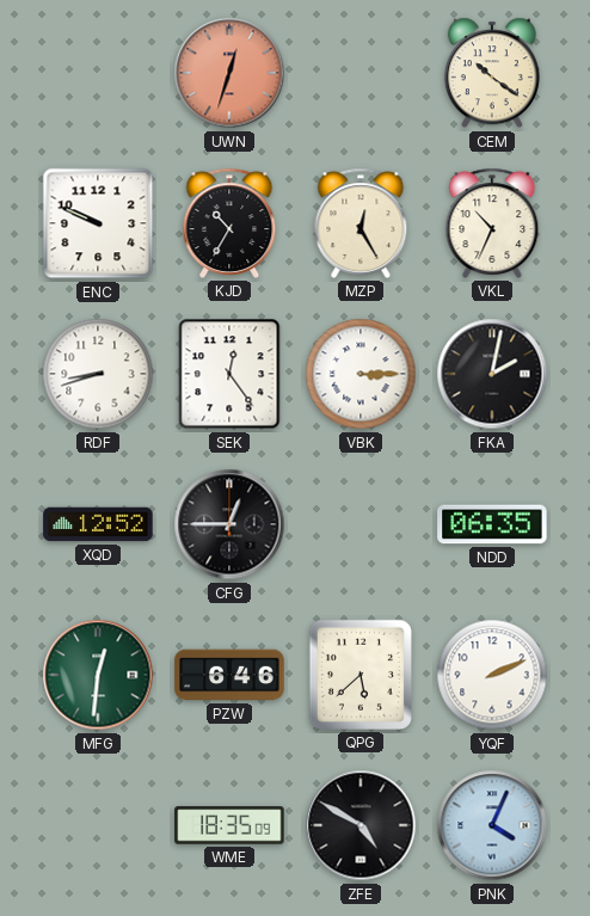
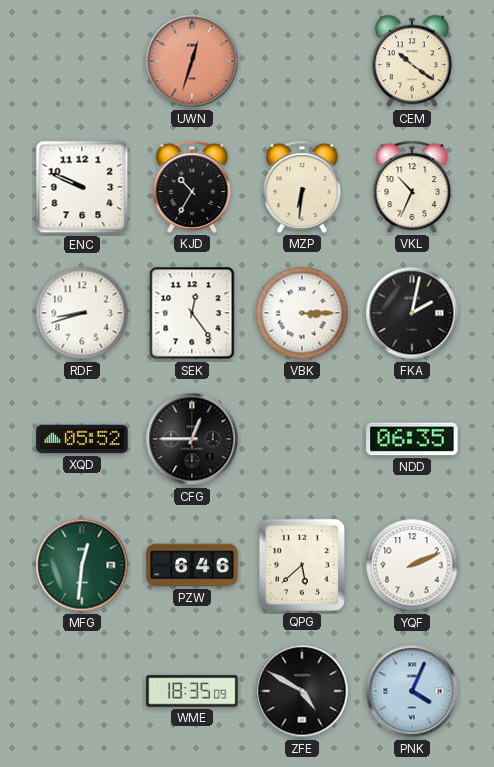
MZP: 12:25 -> 6:31 (302, 187)
XQD: 12:52 -> 05:52 (82, 439)
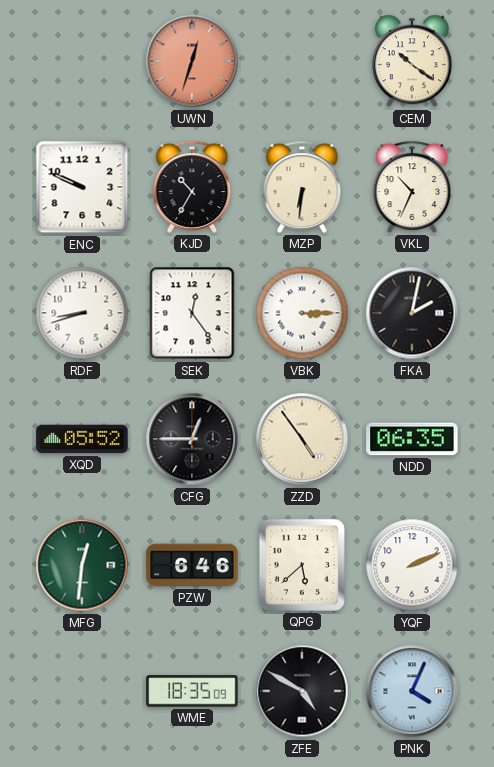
ZZD: none -> 4:54 (302, 439)
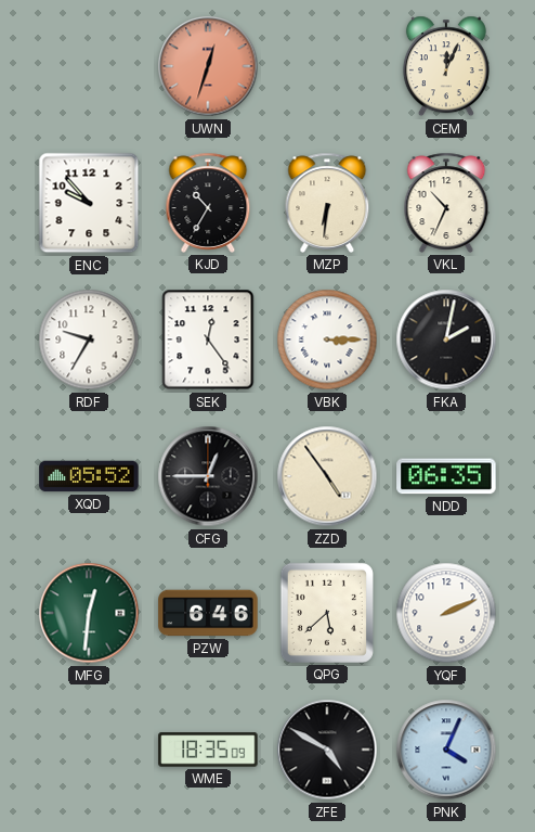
CEM: 10:21 -> 12:04 (446, 66)
ENC: 9:49 -> 9:53 (89, 203)
RDF: 8:42 -> 9:35 (89, 340)
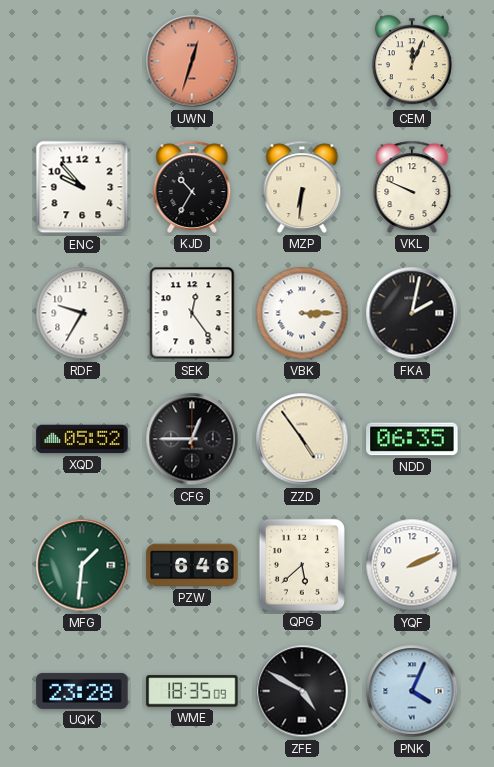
VKL: 10:34 -> 9:49 (412, 187)
MFG: 12:31 -> 1:31 (82, 565)
UQK: none -> 23:28 (82, 691)
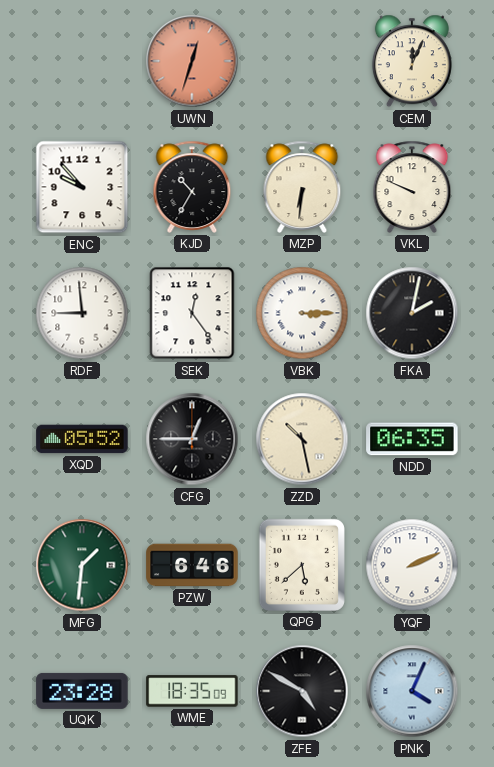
RDF: 9:35 -> 8:59 (82, 313)
ZZD: 4:54 -> 10:28 (302, 439)
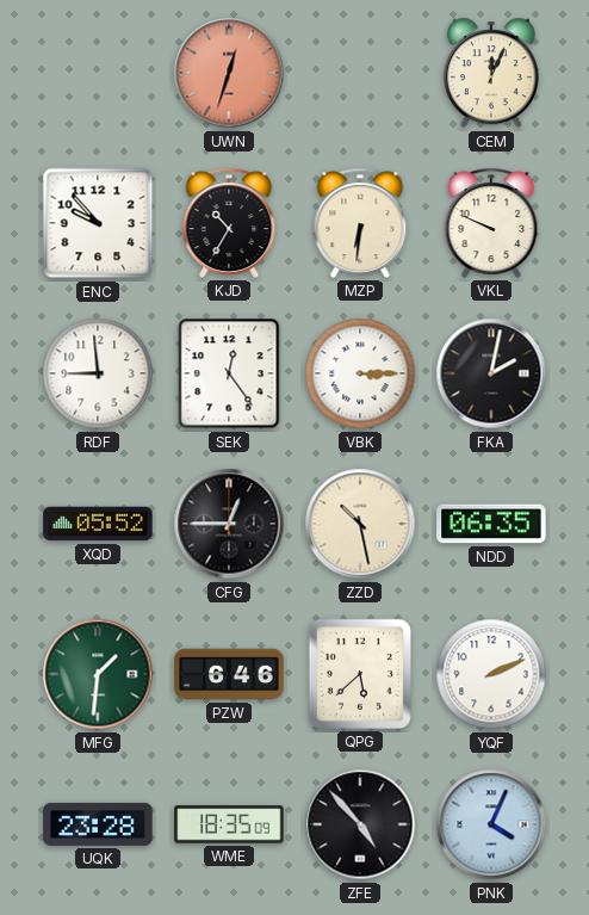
ZFE: 4:50 -> 4:53 (360, 824)
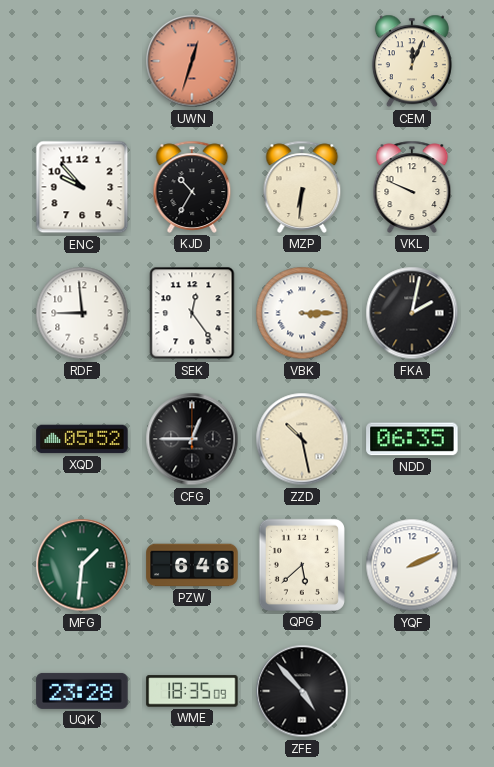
PNK: 4:04 -> none (491, 824)
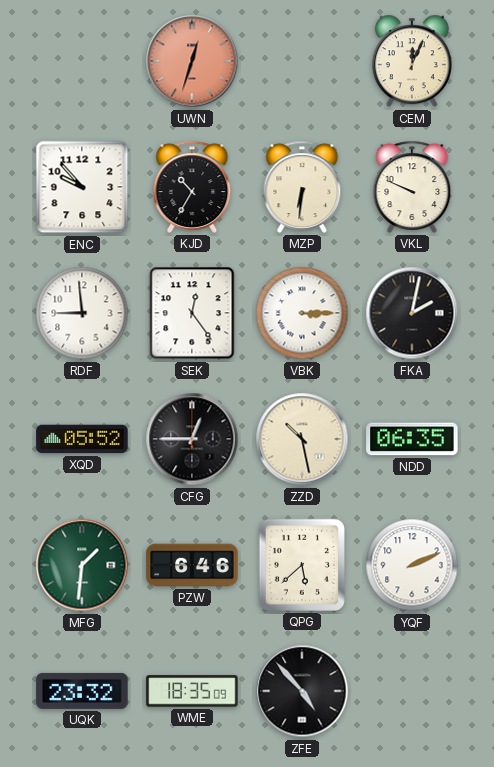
UQK: 23:28 -> 23:32 (82, 691)
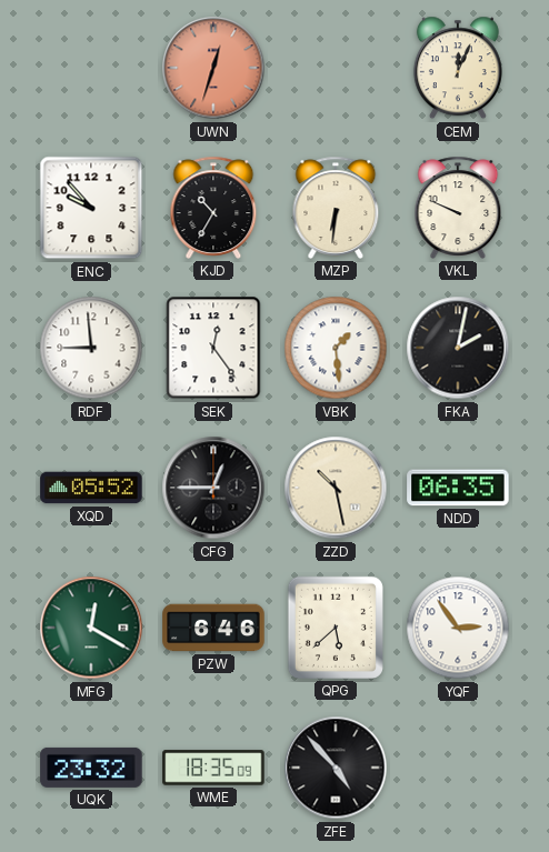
VBK: 3:15 -> 1:29 (336, 348)
MFG: 1:31 -> 12:20 (91, 628)
YQF: 2:11 -> 2:54 (458, 628)
